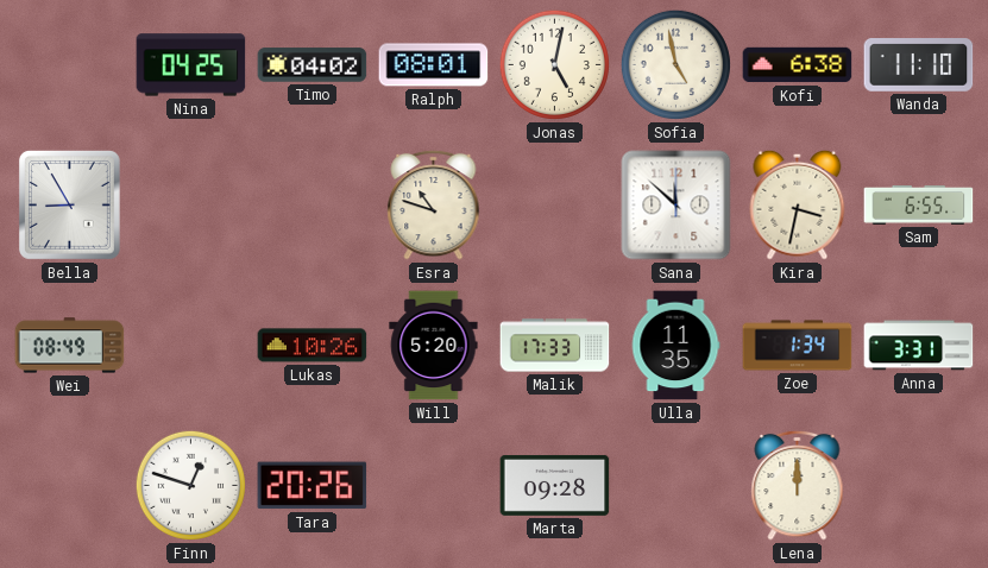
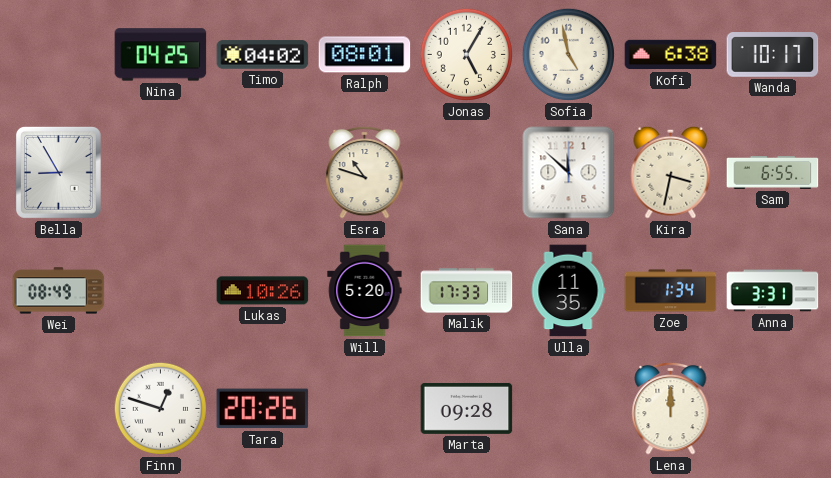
Jonas: 5:02 -> 5:05 (466, 54)
Wanda: 11:10 -> 10:17 (773, 55)
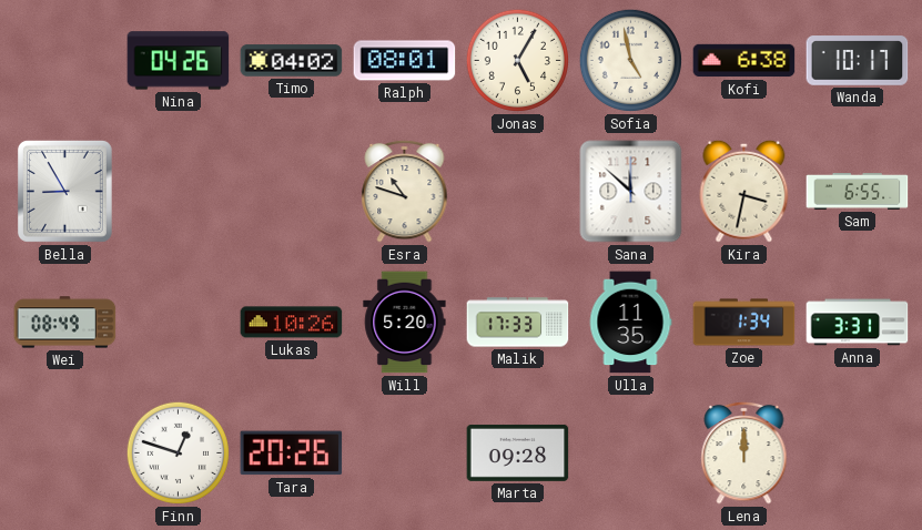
Nina: 04:25 -> 04:26 (179, 61)
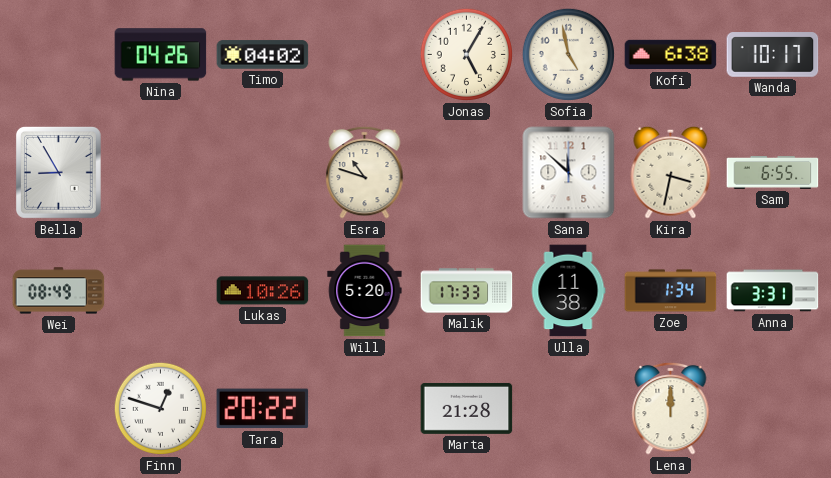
Ralph: 08:01 -> none (405, 61)
Ulla: 11:35 -> 11:38 (568, 291)
Tara: 20:26 -> 20:22 (263, 409)
Marta: 09:28 -> 21:28 (467, 408)
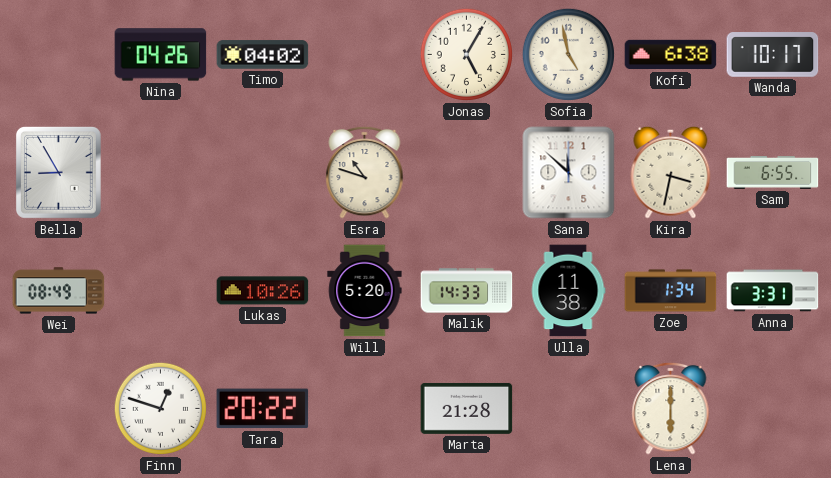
Malik: 17:33 -> 14:33 (467, 291)
Lena: 12:00 -> 6:00 (671, 408)
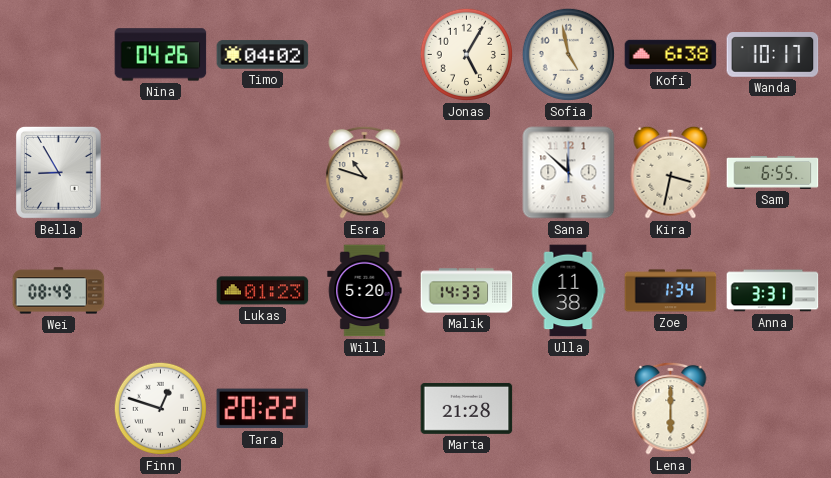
Lukas: 10:26 -> 01:23 (263, 291)
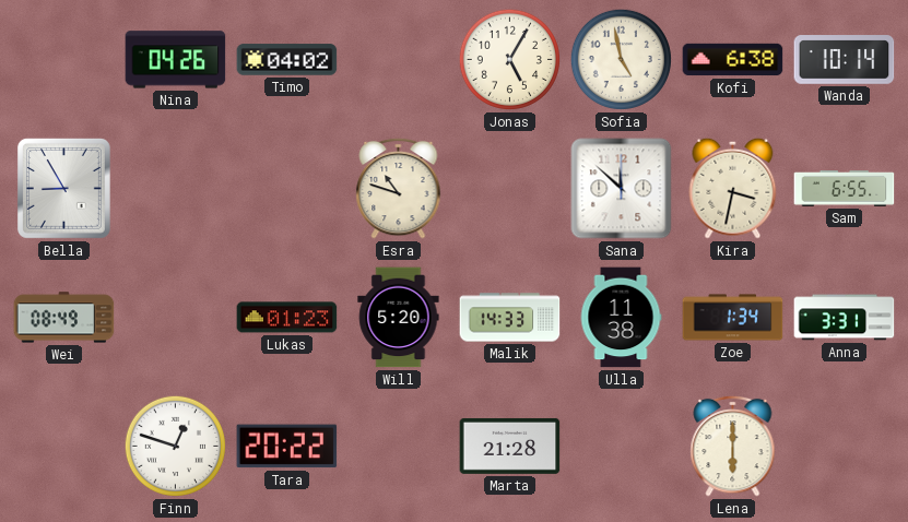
Wanda: 10:17 -> 10:14 (845, 60)
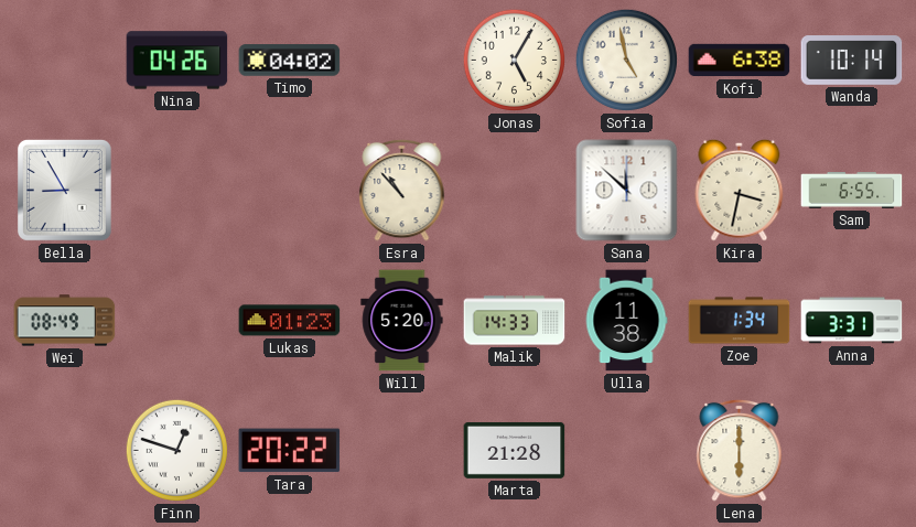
Esra: 10:48 -> 10:53 (402, 190)
